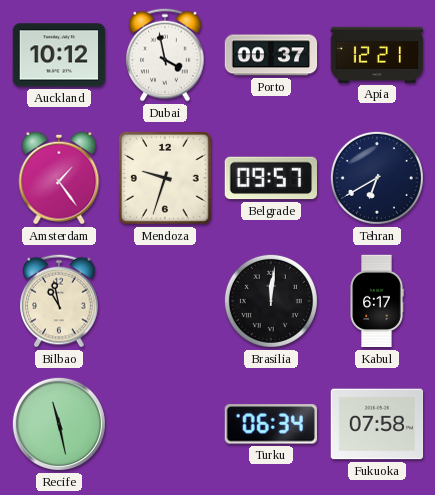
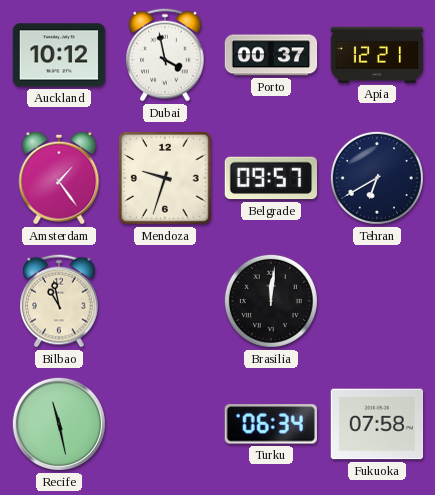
Kabul: 6:17 -> none (377, 301)
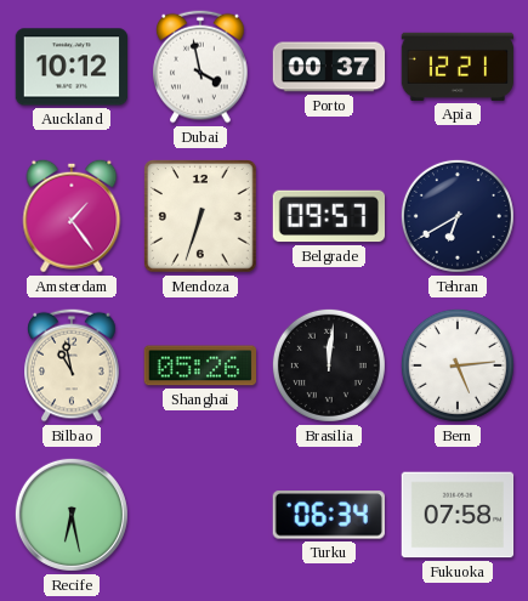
Mendoza: 9:33 -> 6:33 (201, 217)
Shanghai: none -> 05:26 (199, 365)
Bern: none -> 5:14 (458, 365)
Recife: 11:28 -> 6:28 (72, 515)
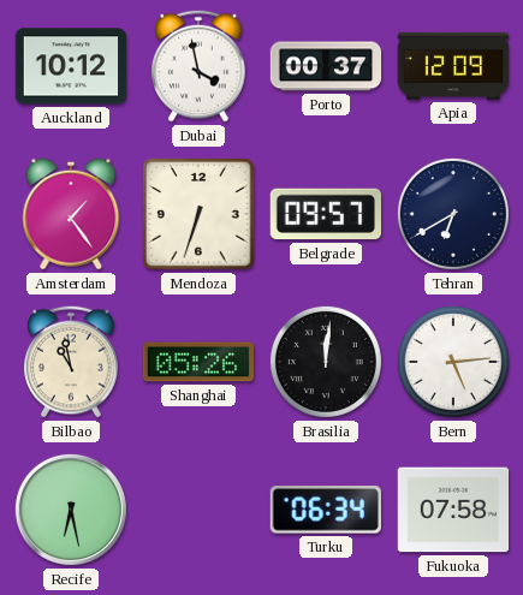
Apia: 12:21 -> 12:09 (453, 66)
